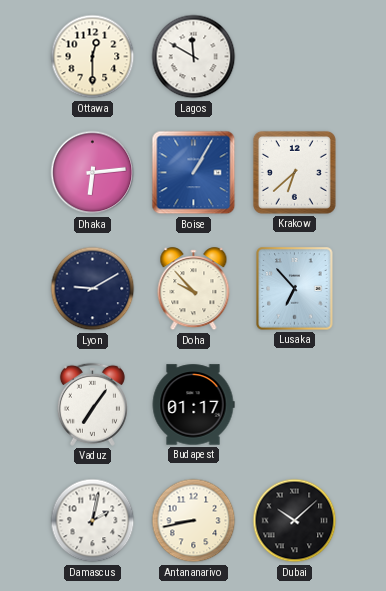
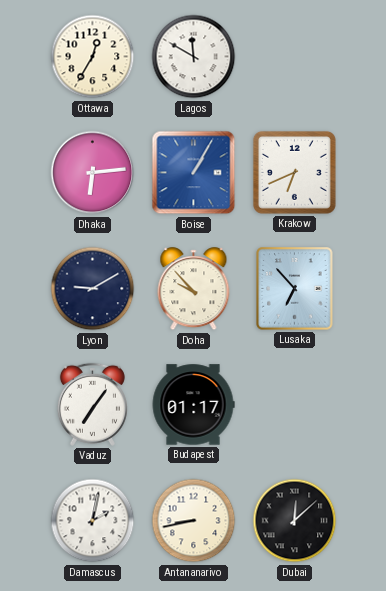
Ottawa: 12:30 -> 12:35 (93, 57)
Krakow: 6:38 -> 6:41 (294, 172)
Dubai: 10:08 -> 12:08 (295, 521)
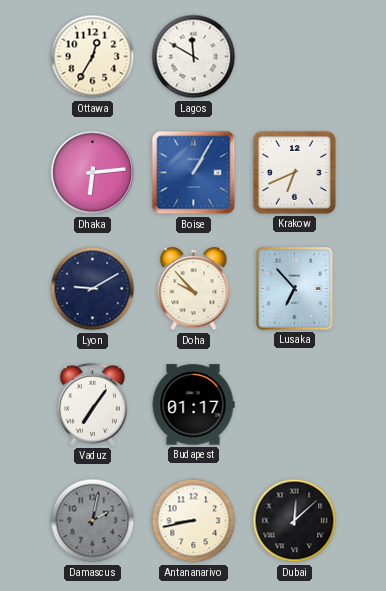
Damascus dial: white -> grey (93, 521)
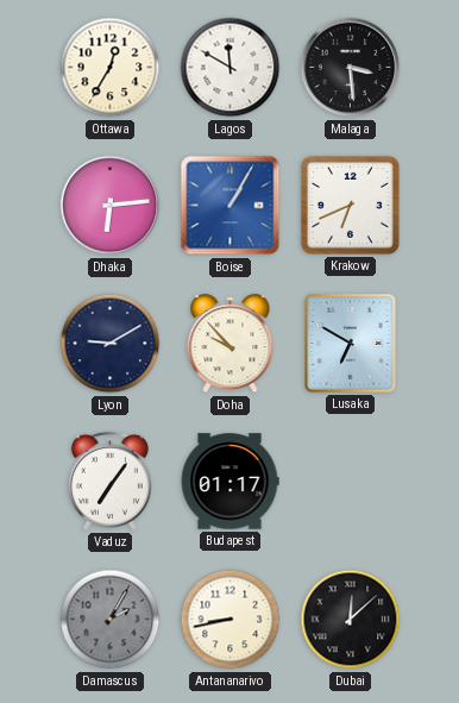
Malaga: none -> 3:29 (351, 68)
Lusaka: 6:53 -> 6:50 (351, 344)
Damascus: 2:02 -> 2:05 (111, 620)
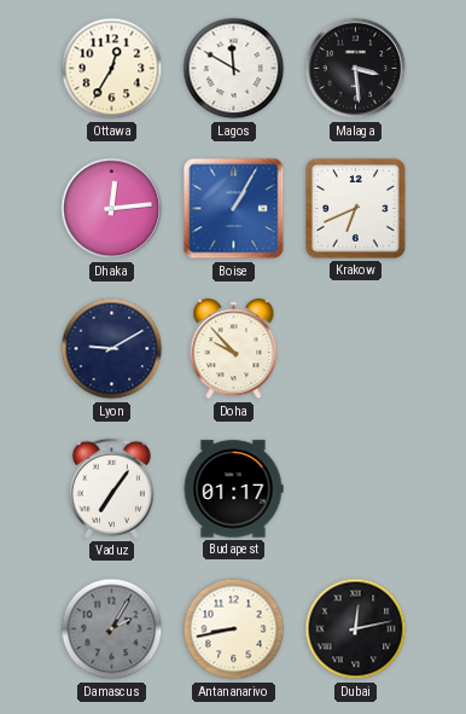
Dhaka: 6:14 -> 12:14 (112, 209)
Lusaka: 6:50 -> none (351, 344)
Dubai: 12:08 -> 12:13 (356, 629)
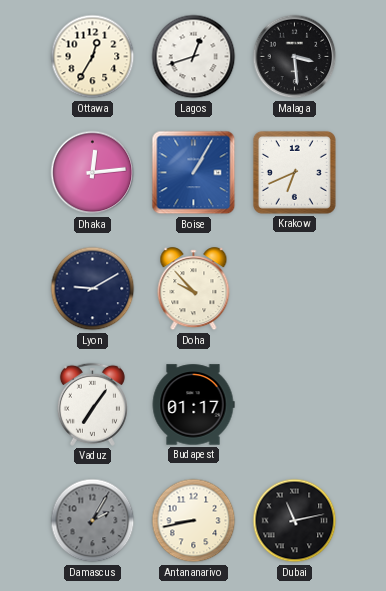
Lagos: 11:50 -> 12:42 (194, 57)
Dubai: 12:13 -> 11:13 (295, 521)
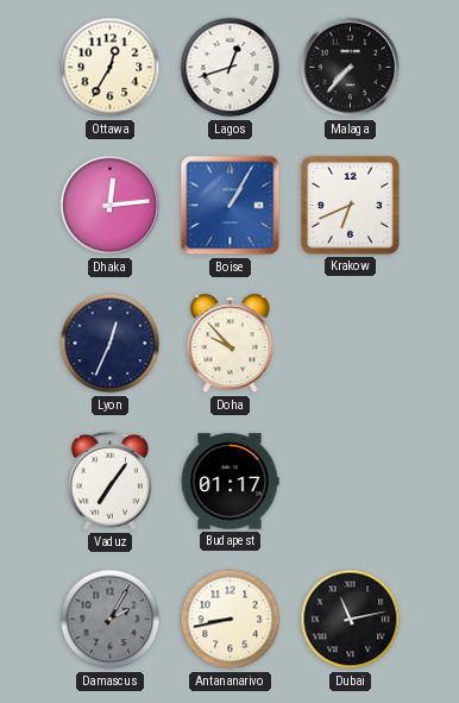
Malaga: 3:29 -> 7:37 (351, 68)
Lyon: 9:10 -> 12:34 (111, 344)
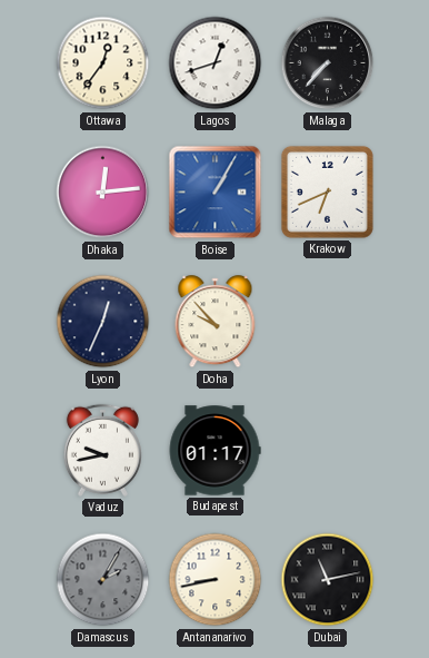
Ottawa: 12:35 -> 12:36 (103, 63)
Vaduz: 7:06 -> 9:43 (102, 450)
